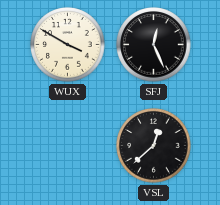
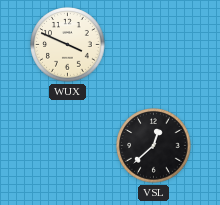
WUX: 3:50 -> 3:49 (68, 45)
SFJ: 12:26 -> none (154, 45)
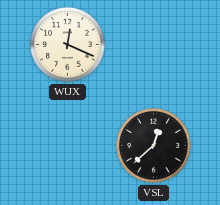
WUX: 3:49 -> 12:19 (68, 45)
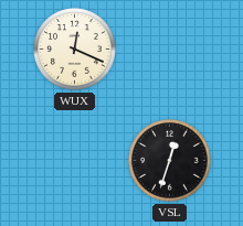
VSL: 12:38 -> 12:33 (170, 161)
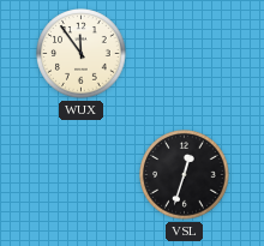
WUX: 12:19 -> 11:54 (82, 54)
